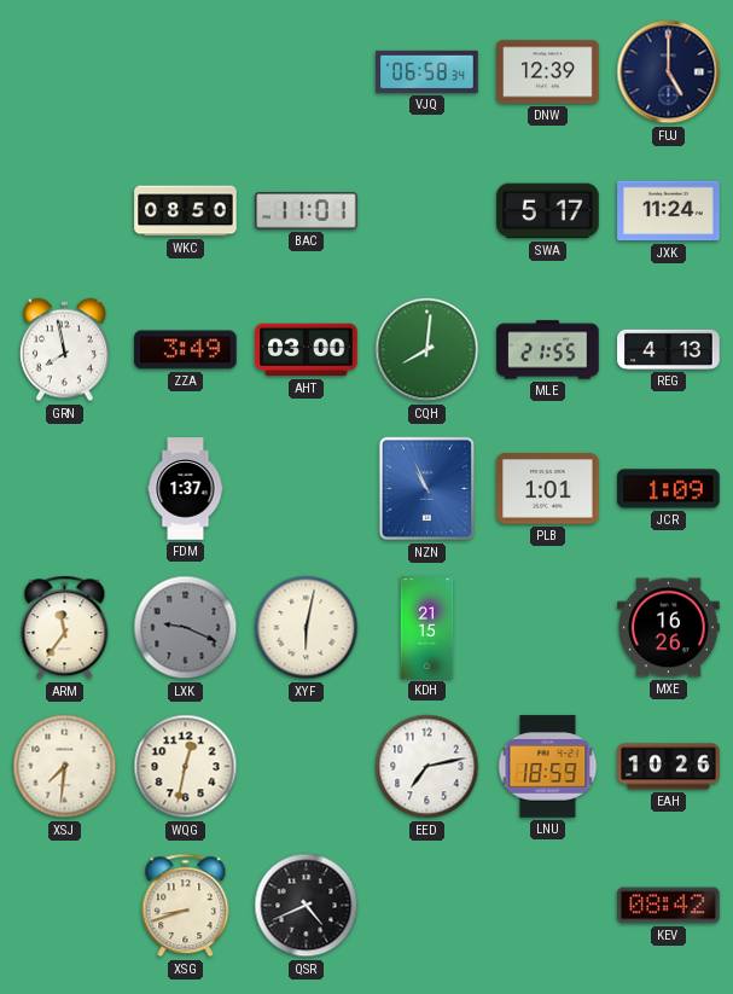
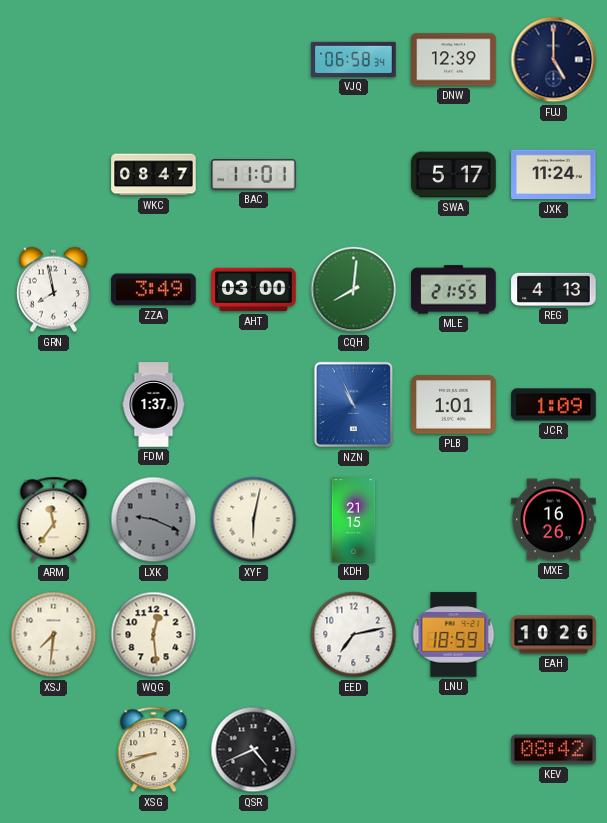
WKC: 08:50 -> 08:47 (154, 175)
WQG: 12:32 -> 12:29 (154, 635)
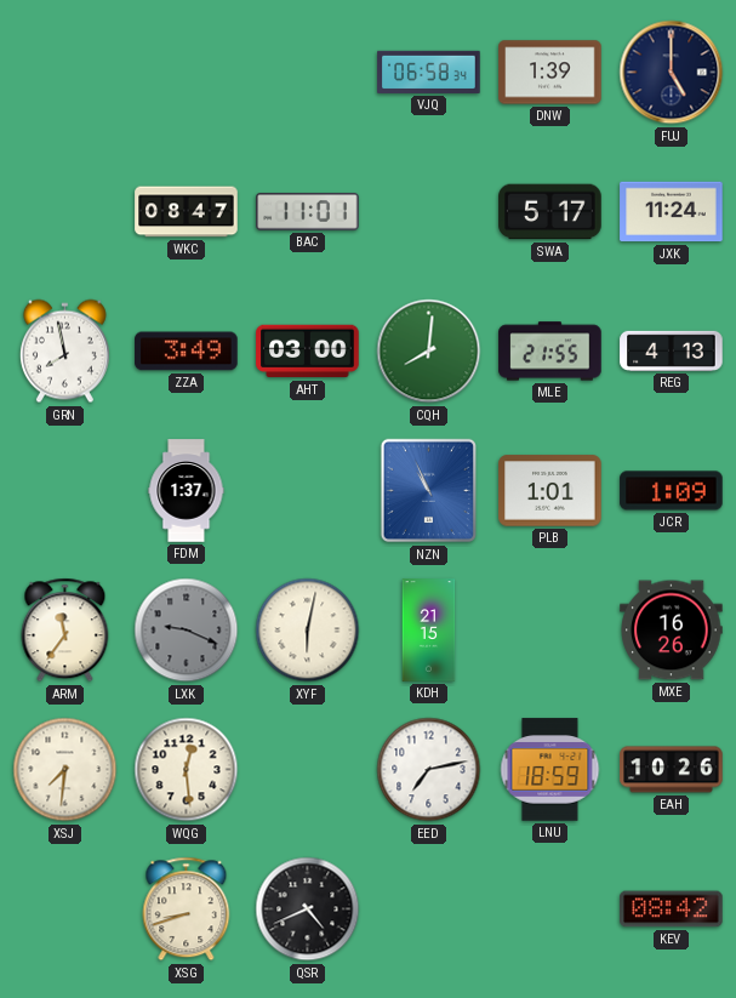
DNW: 12:39 -> 1:39 (550, 73)
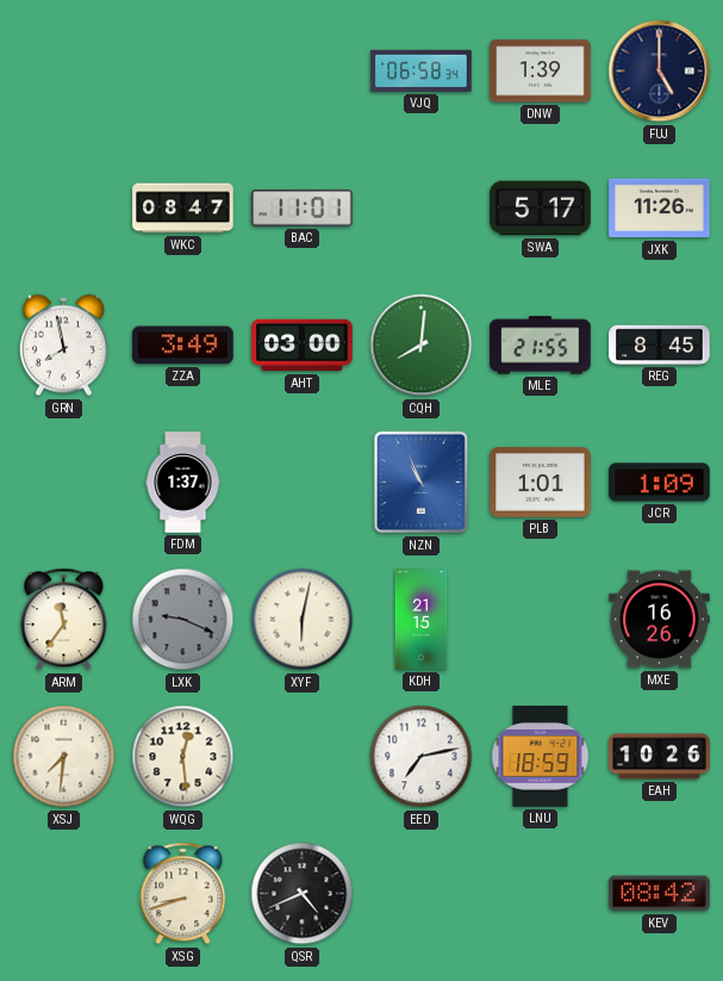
JXK: 11:24 -> 11:26 (660, 209)
REG: 4:13 -> 8:45 (660, 344)
